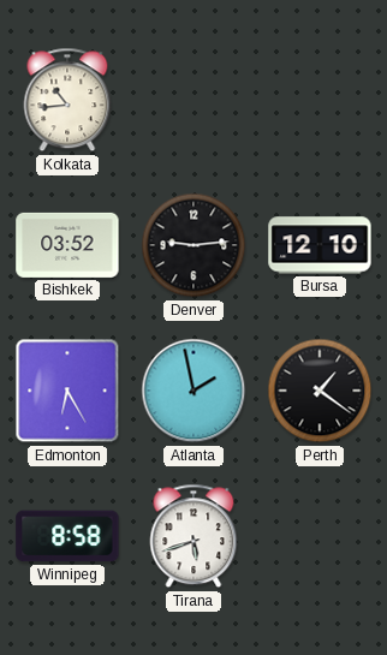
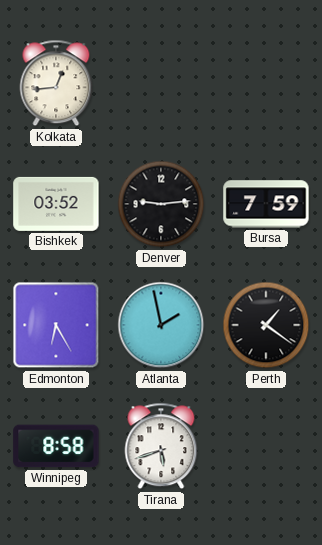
Kolkata: 10:44 -> 12:44 (56, 83)
Bursa: 12:10 -> 7:59 (266, 204)
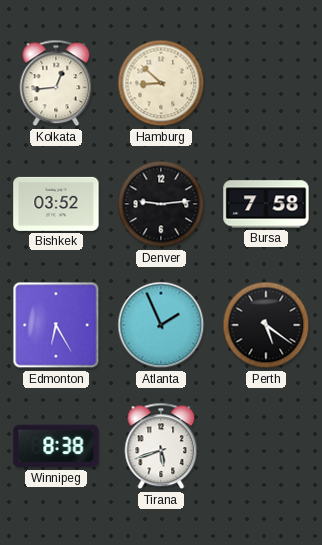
Hamburg: none -> 8:52 (161, 83)
Bursa: 7:59 -> 7:58 (266, 204)
Atlanta: 1:58 -> 1:56 (161, 325)
Perth: 1:21 -> 5:21 (266, 325)
Winnipeg: 8:58 -> 8:38 (56, 446)
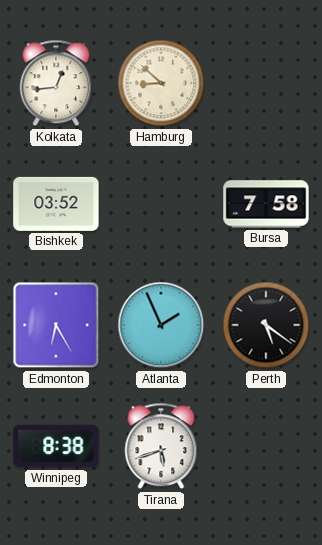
Denver: 9:14 -> none (161, 204)
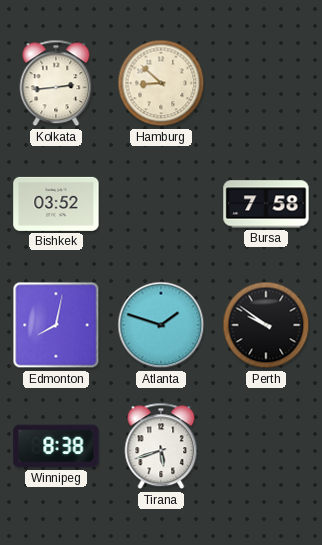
Kolkata: 12:44 -> 2:44 (56, 83)
Edmonton: 6:25 -> 8:02 (56, 325)
Atlanta: 1:56 -> 1:48 (161, 325)
Perth: 5:21 -> 9:51 (266, 325)
